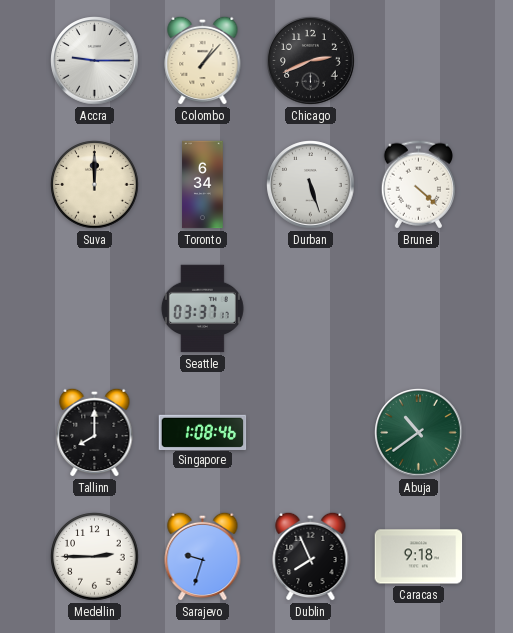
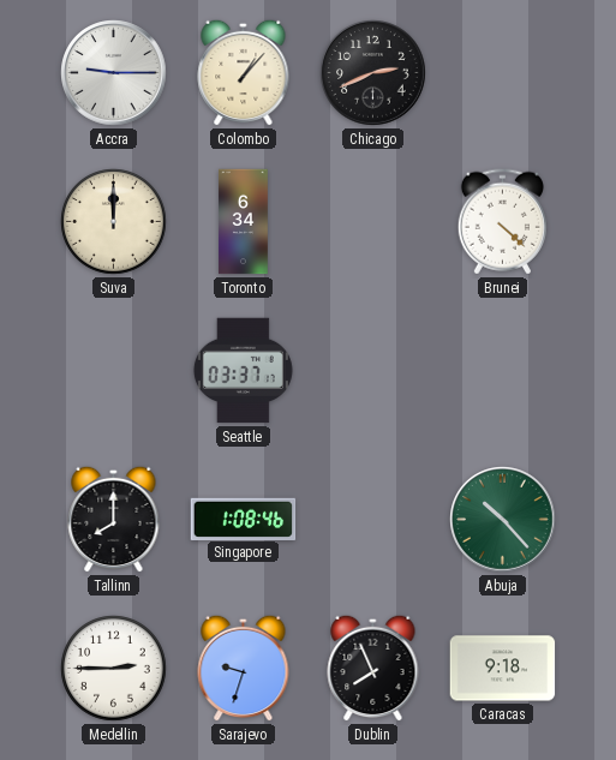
Durban: 5:27 -> none (311, 185)
Abuja: 10:39 -> 10:23 (503, 520)
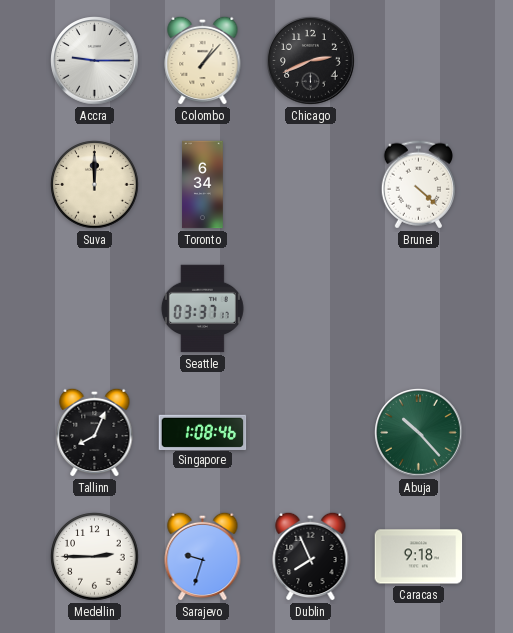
Tallinn: 8:00 -> 8:04 (95, 432)
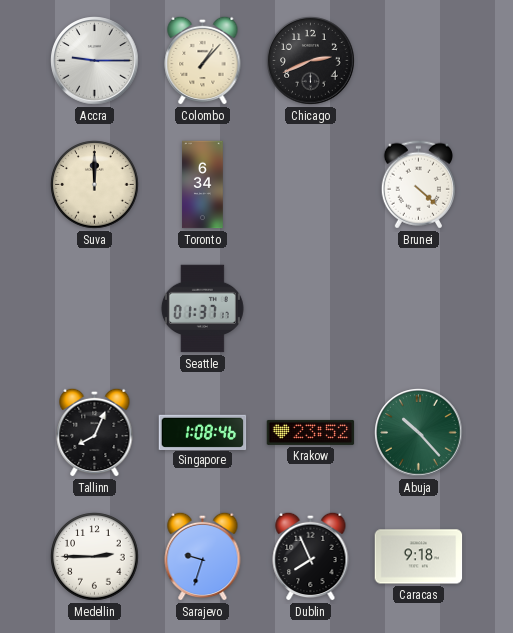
Seattle: 03:37 -> 01:37 (202, 309)
Krakow: none -> 23:52 (311, 432)
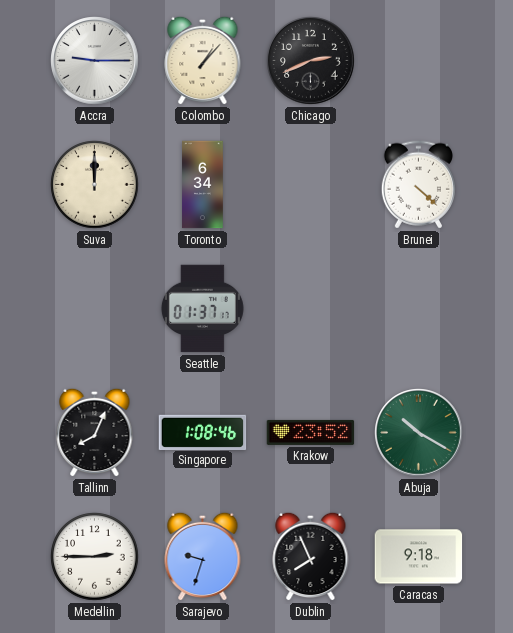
Abuja: 10:23 -> 10:20 (419, 433)
